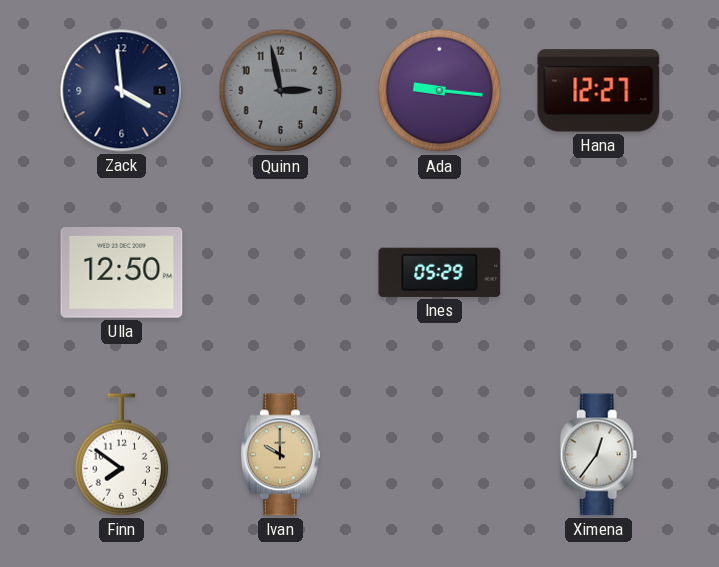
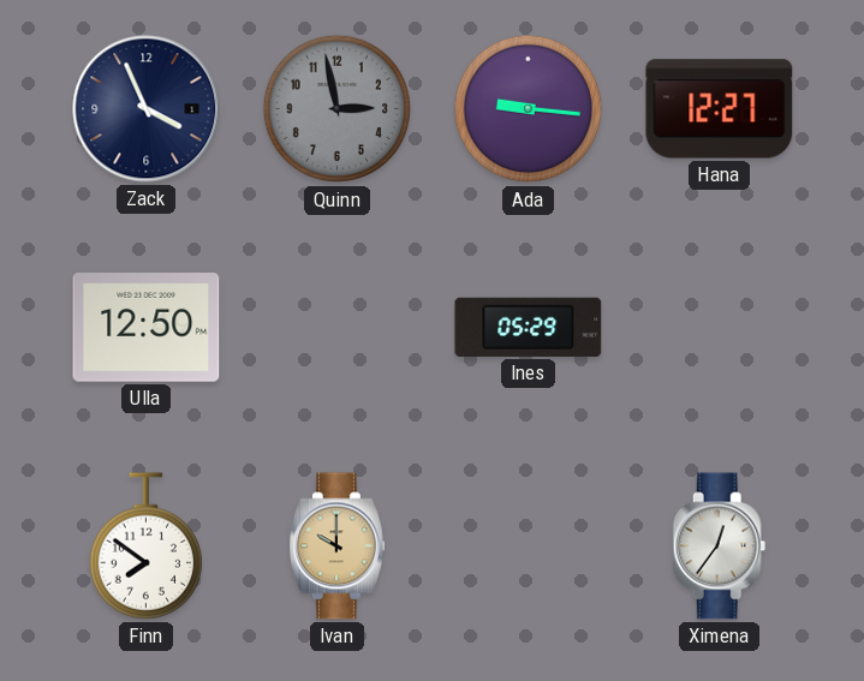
Zack: 3:59 -> 3:56 (147, 109)
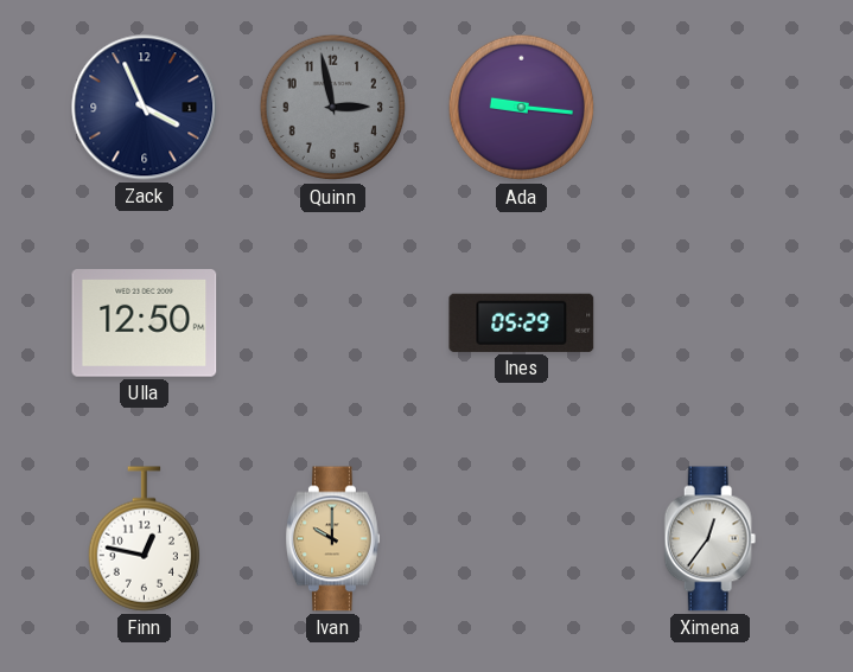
Hana: 12:27 -> none (720, 109)
Finn: 7:51 -> 12:47 (144, 539)
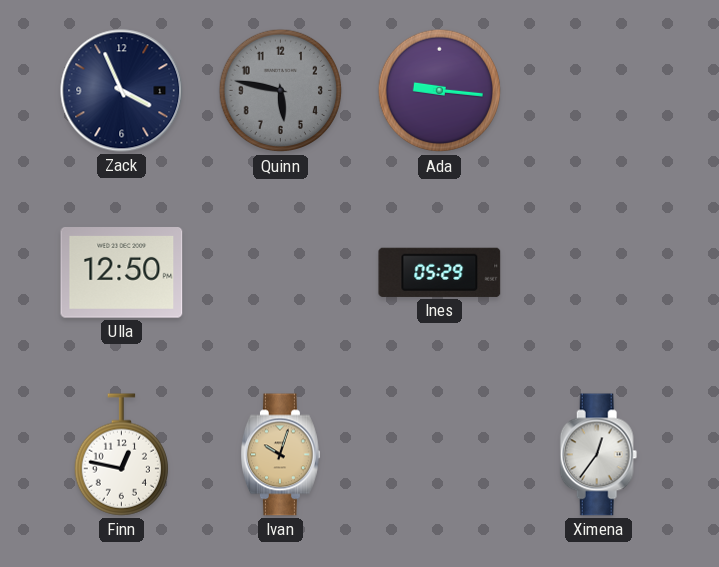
Quinn: 2:58 -> 5:47 (281, 91)
Ivan: 10:00 -> 10:03 (281, 455)
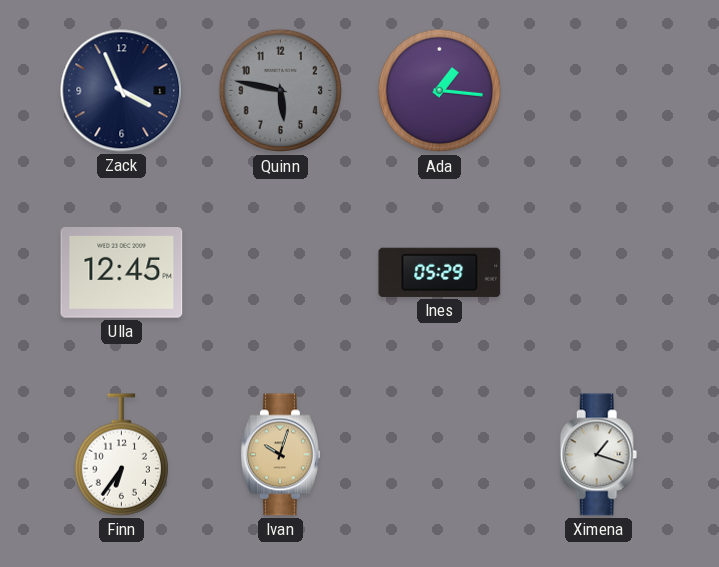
Ada: 9:16 -> 1:16 (440, 91)
Ulla: 12:50 -> 12:45 (122, 273)
Finn: 12:47 -> 6:36 (121, 455)
Ximena: 12:36 -> 1:18 (599, 455)
